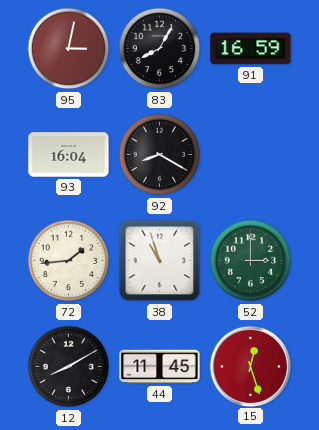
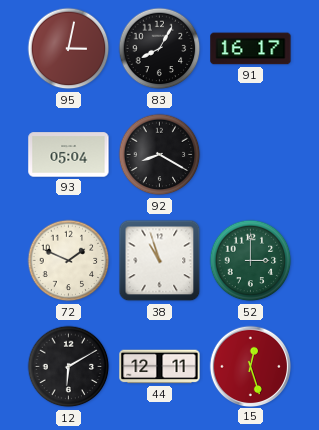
91: 16:59 -> 16:17 (251, 49)
93: 16:04 -> 05:04 (69, 155)
72: 1:44 -> 1:49 (69, 261)
12: 8:10 -> 6:10 (69, 367)
44: 11:45 -> 12:11 (160, 367)
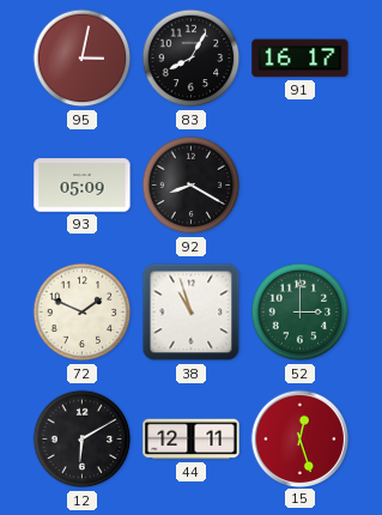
93: 05:04 -> 05:09 (83, 186)
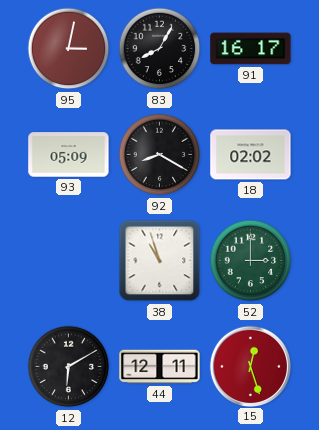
18: none -> 02:02 (251, 155)
72: 1:49 -> none (83, 313)
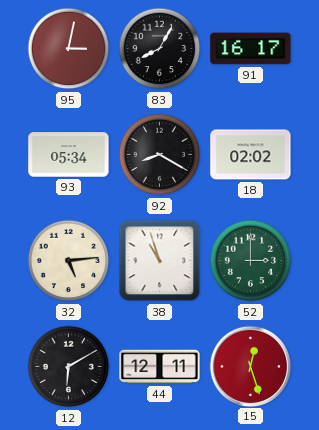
93: 05:09 -> 05:34 (69, 155)
32: none -> 5:14 (69, 261)
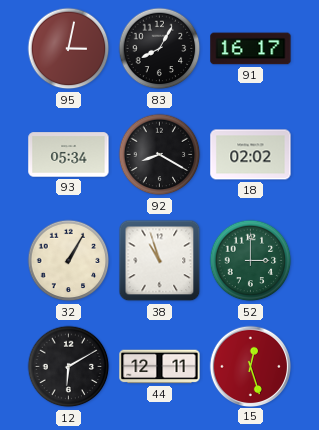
32: 5:14 -> 1:05 (69, 261)
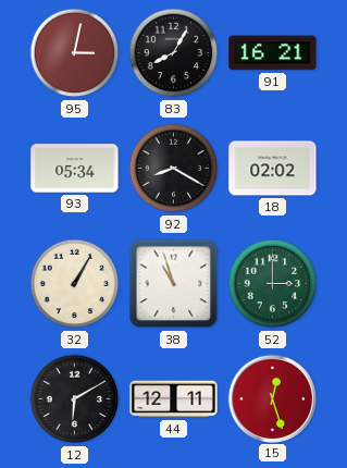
91: 16:17 -> 16:21 (273, 53)
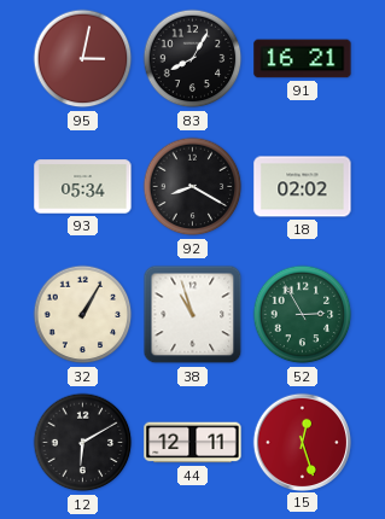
52: 3:00 -> 2:55 (303, 315)
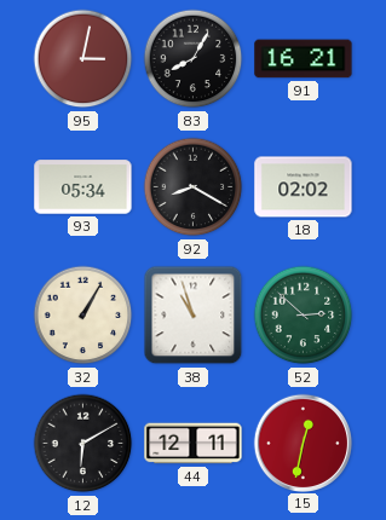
52: 2:55 -> 2:52 (304, 316)
15: 12:27 -> 12:32 (303, 443)
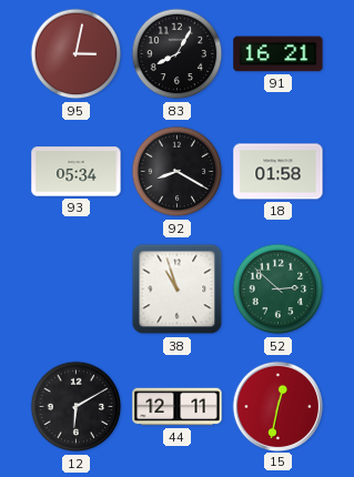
18: 02:02 -> 01:58 (279, 172)
32: 1:05 -> none (83, 316)
